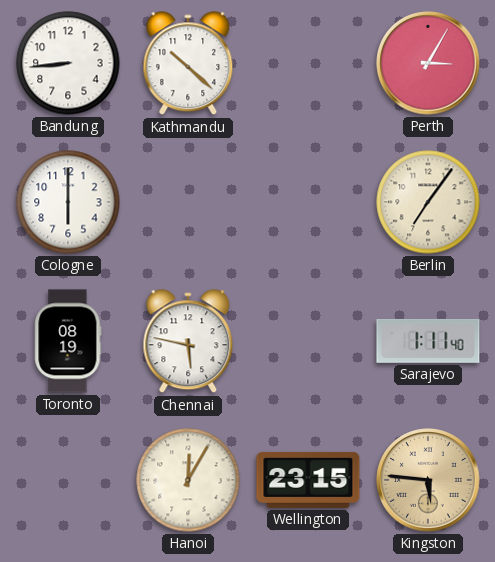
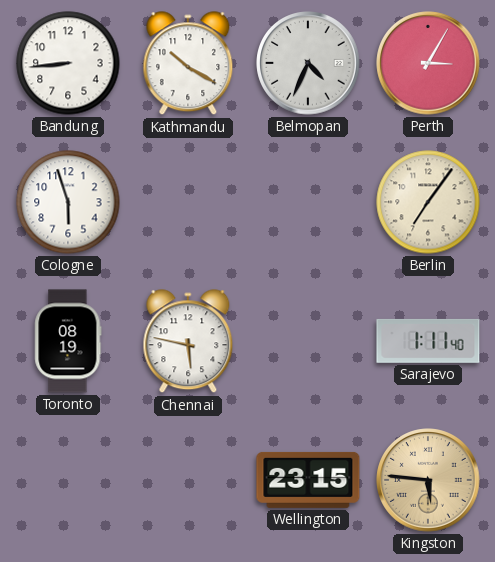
Kathmandu: 10:22 -> 10:20 (188, 64)
Belmopan: none -> 4:34 (308, 63)
Cologne: 6:00 -> 5:57 (68, 202)
Hanoi: 12:05 -> none (188, 480)
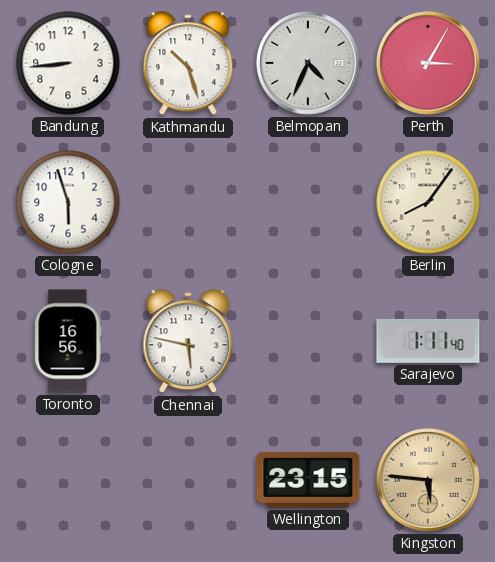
Kathmandu: 10:20 -> 10:27 (188, 64)
Berlin: 7:06 -> 8:06 (428, 202)
Toronto: 08:19 -> 16:56 (68, 341)
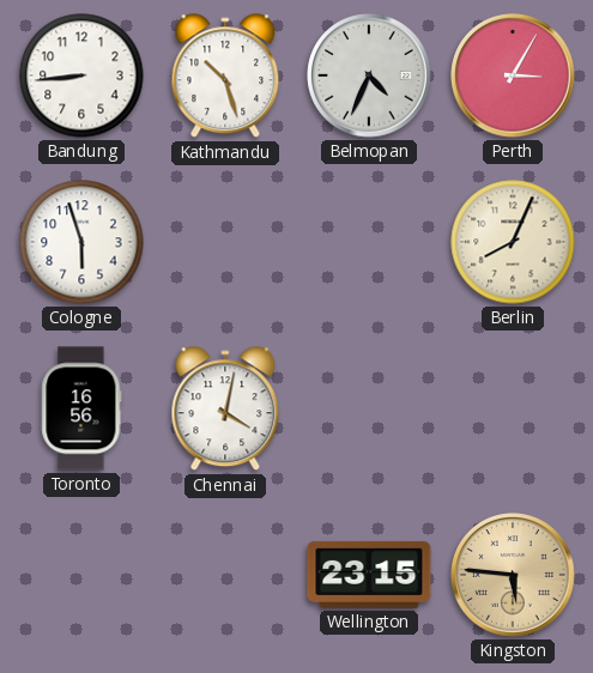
Berlin: 8:06 -> 8:04 (513, 242)
Chennai: 5:47 -> 4:02 (225, 410)
Sarajevo: 1:11 -> none (428, 341)
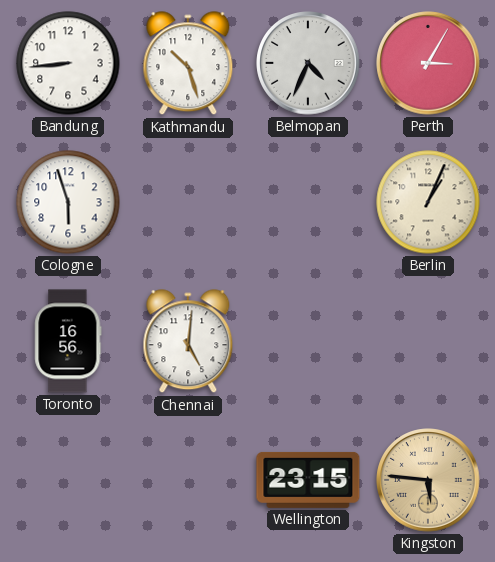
Berlin: 8:04 -> 1:04 (428, 202)
Chennai: 4:02 -> 5:01 (188, 342)
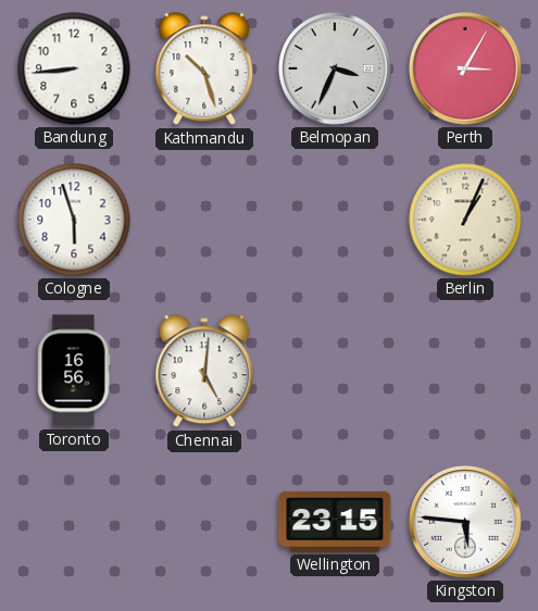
Belmopan: 4:34 -> 3:34 (335, 68)
Kingston dial: champagne -> white (465, 522)
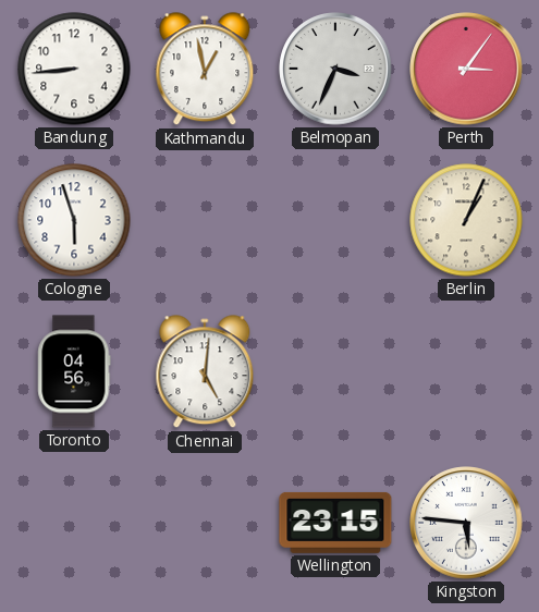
Kathmandu: 10:27 -> 12:58 (205, 70)
Perth: 3:05 -> 3:06 (466, 69)
Toronto: 16:56 -> 04:56 (74, 371)
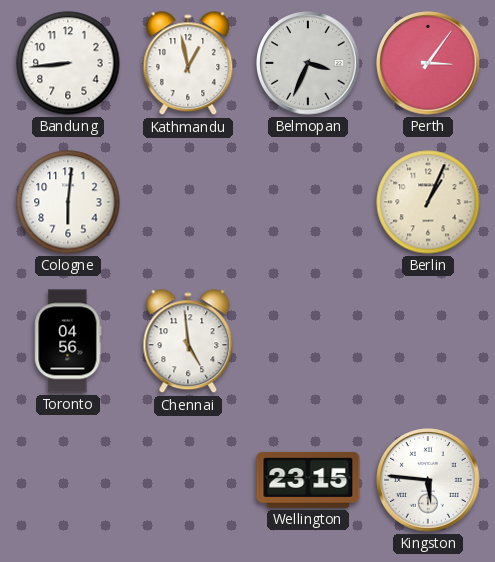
Cologne: 5:57 -> 6:01 (68, 202)
Chennai: 5:01 -> 4:59 (188, 342)
